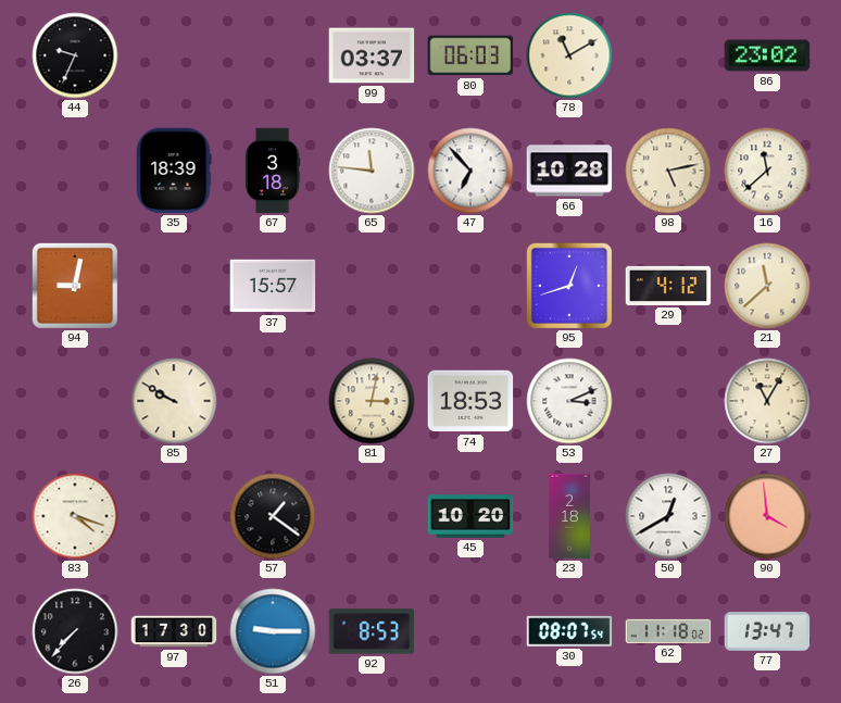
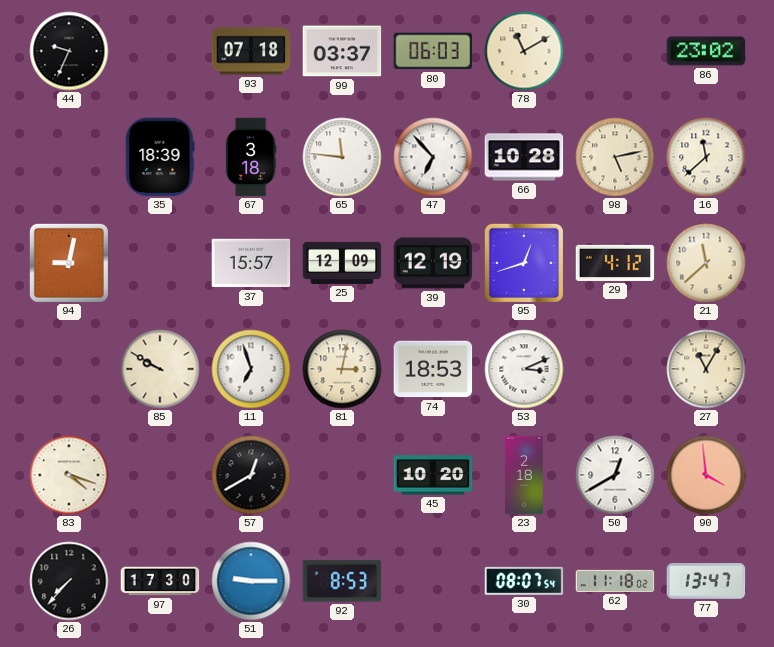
93: none -> 07:18 (251, 51)
25: none -> 12:09 (342, 263)
39: none -> 12:19 (433, 263)
11: none -> 6:57 (251, 369)
57: 1:21 -> 12:40 (251, 475)
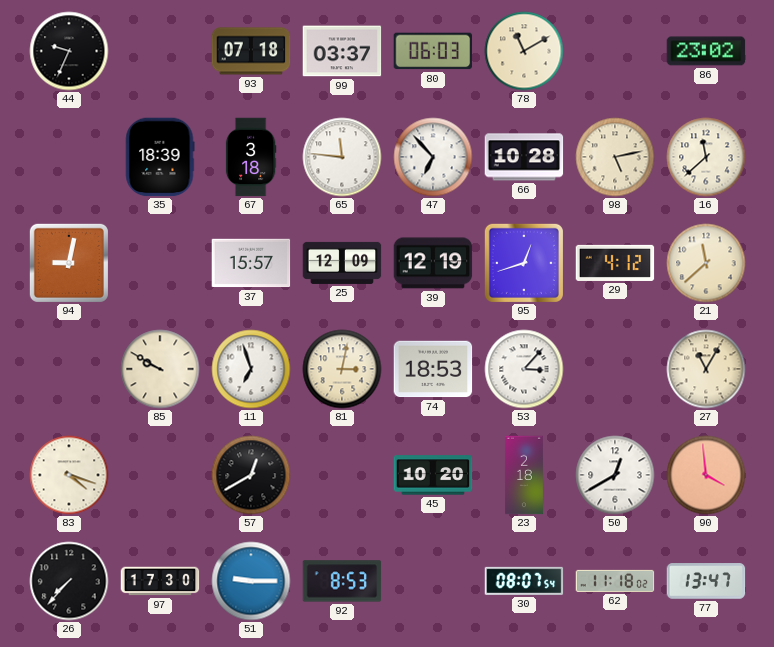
53: 3:11 -> 3:07 (524, 369)
